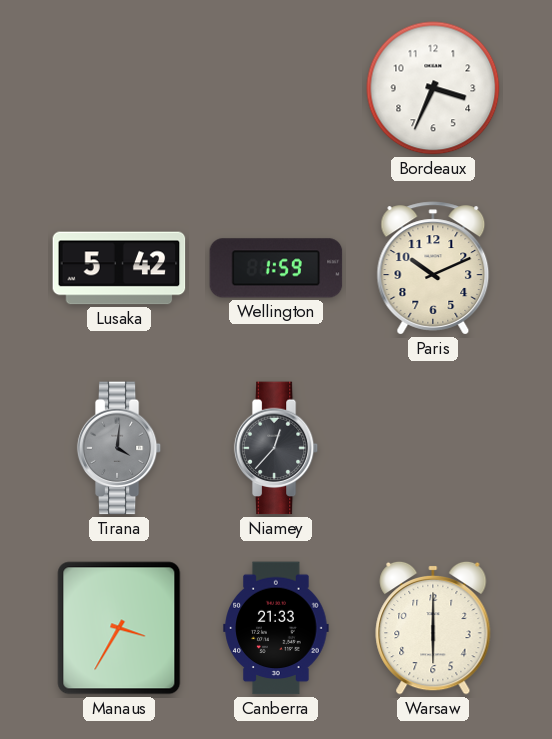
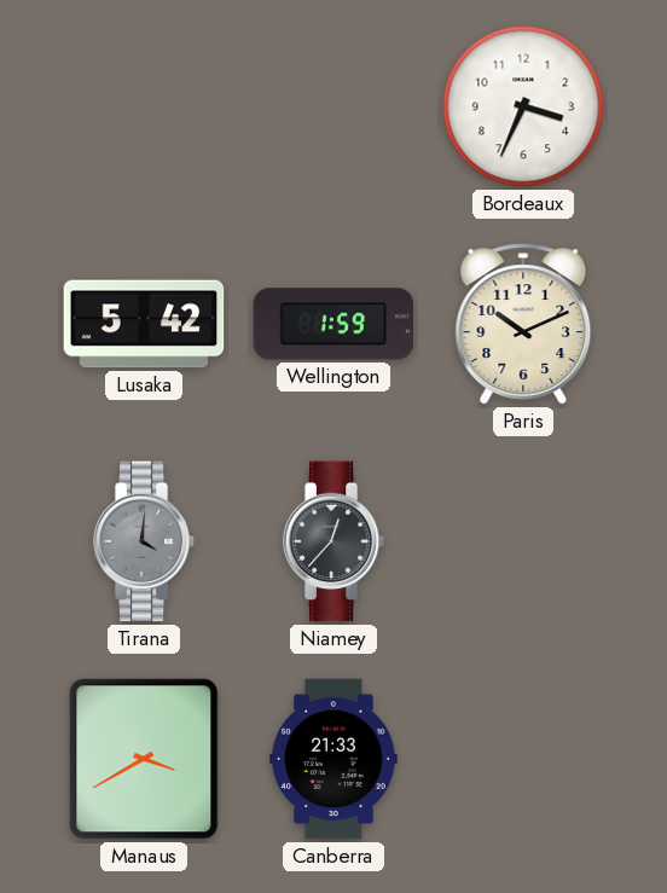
Manaus: 3:35 -> 3:40 (144, 759)
Warsaw: 6:00 -> none (433, 628)
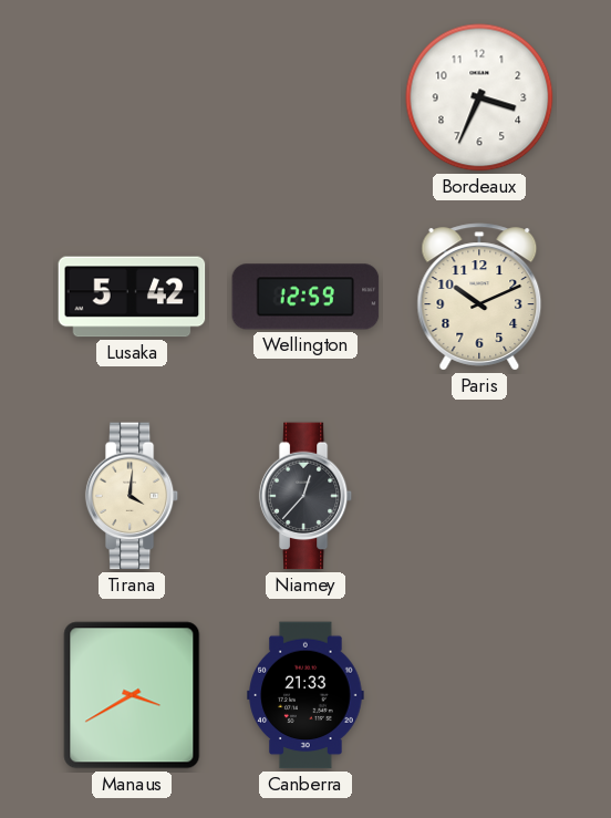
Wellington: 1:59 -> 12:59 (305, 297)
Tirana dial: grey -> cream (132, 496)
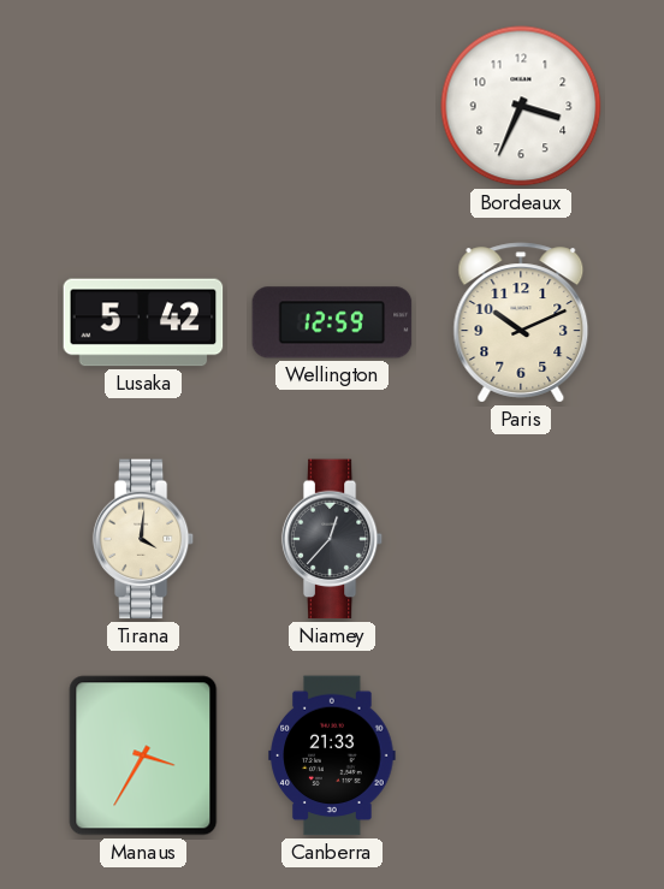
Manaus: 3:40 -> 3:35 (143, 755)
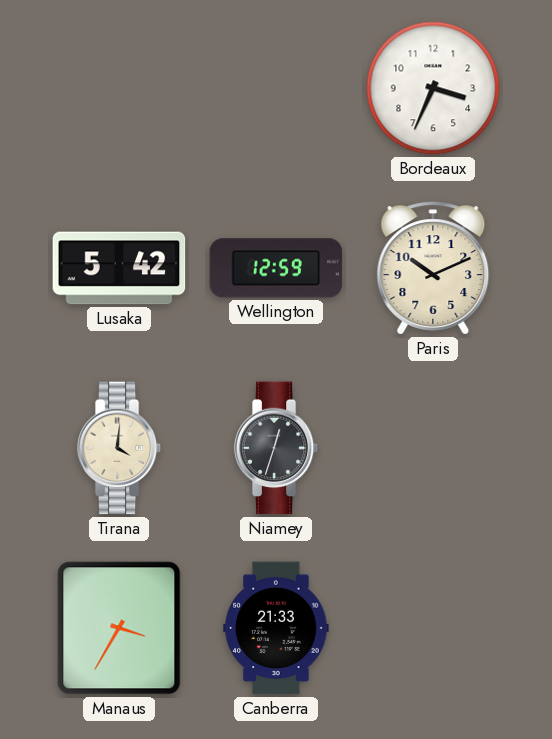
Niamey: 12:37 -> 12:33 (276, 448)
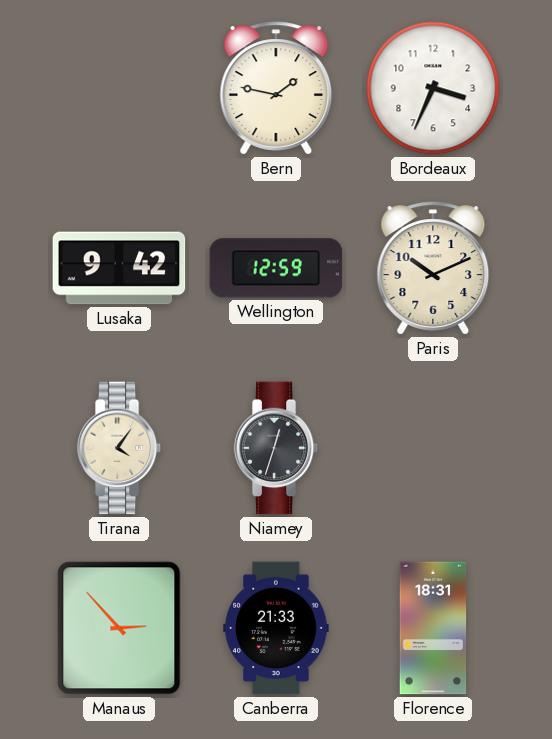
Bern: none -> 1:47 (276, 88)
Lusaka: 5:42 -> 9:42 (119, 268)
Tirana: 4:01 -> 4:06 (119, 448)
Manaus: 3:35 -> 2:53 (119, 628)
Florence: none -> 18:31 (433, 628)
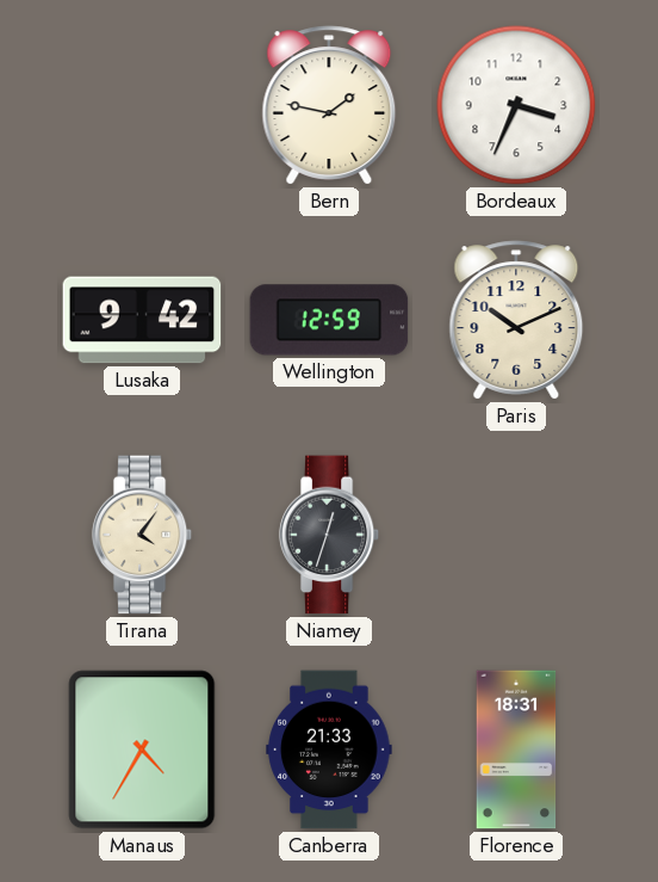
Manaus: 2:53 -> 4:35 (142, 750)
